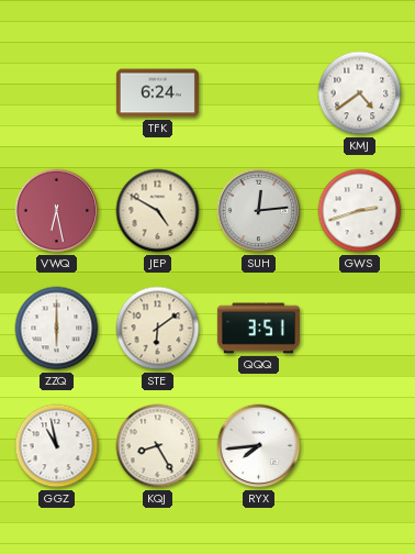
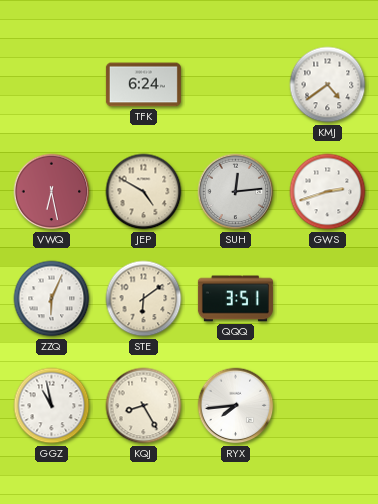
ZZQ: 6:00 -> 6:04 (52, 299)
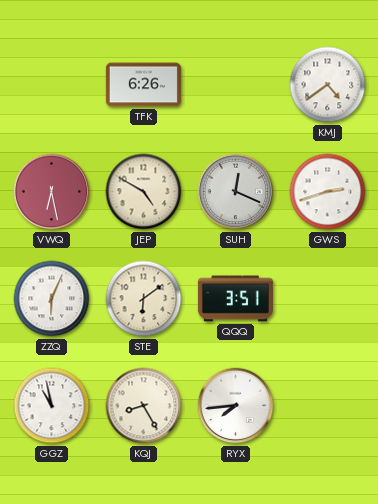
TFK: 6:24 -> 6:26 (143, 85)
SUH: 12:14 -> 12:19 (236, 192)
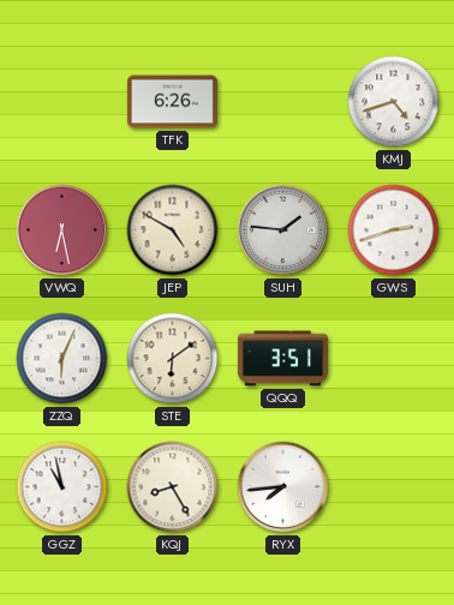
KMJ: 4:39 -> 4:42 (394, 102)
SUH: 12:19 -> 1:46 (283, 230)
